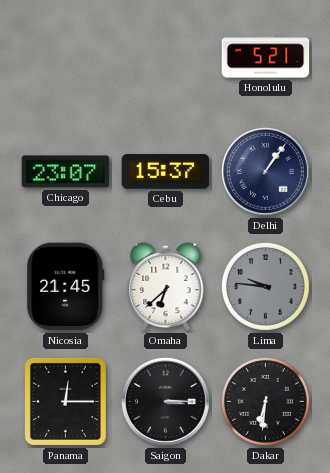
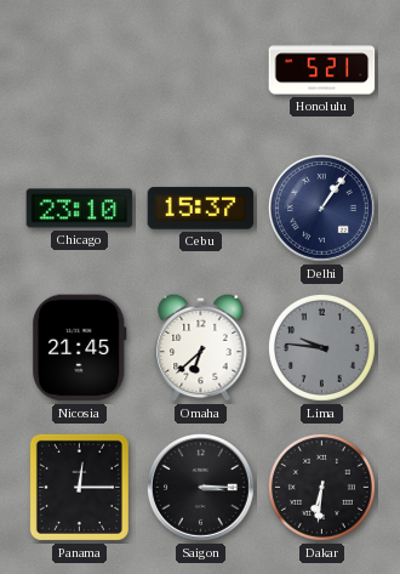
Chicago: 23:07 -> 23:10 (80, 209)
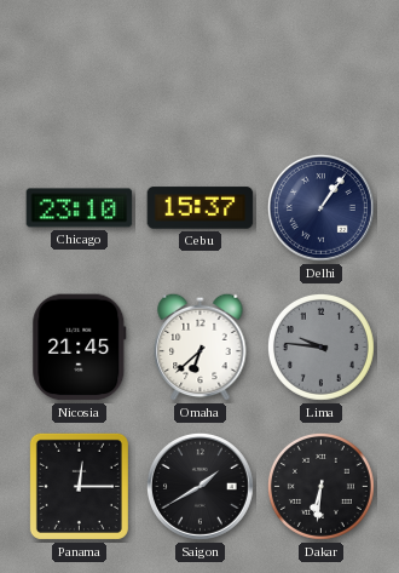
Honolulu: 5:21 -> none (322, 69)
Saigon: 3:15 -> 1:40 (201, 487)
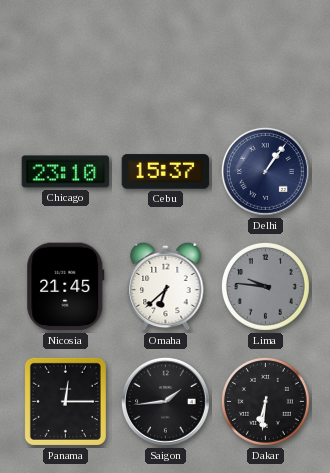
Saigon: 1:40 -> 1:44 (166, 402)
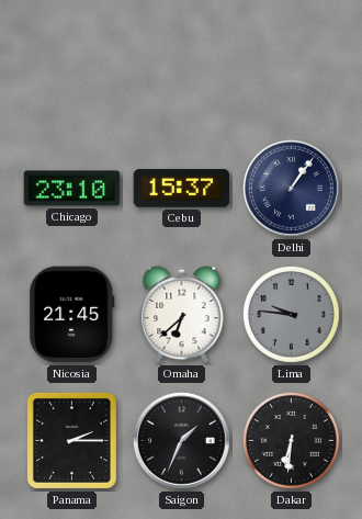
Panama: 12:15 -> 2:15 (71, 440)
Saigon: 1:44 -> 1:34 (182, 441)
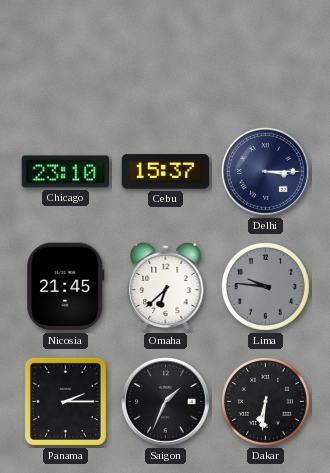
Delhi: 1:06 -> 3:15 (266, 172)
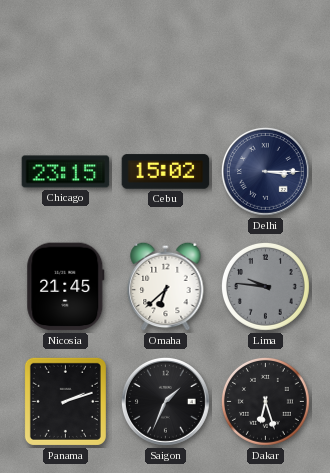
Chicago: 23:10 -> 23:15 (66, 172)
Cebu: 15:37 -> 15:02 (166, 172)
Panama: 2:15 -> 2:12 (65, 401)
Dakar: 6:31 -> 6:27 (265, 401)
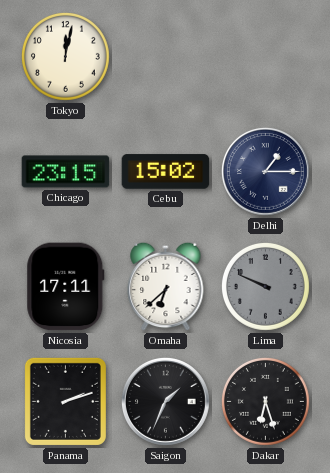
Tokyo: none -> 12:02 (65, 56)
Delhi: 3:15 -> 1:15 (266, 172)
Nicosia: 21:45 -> 17:11 (66, 287)
Lima: 9:46 -> 9:49 (265, 286)
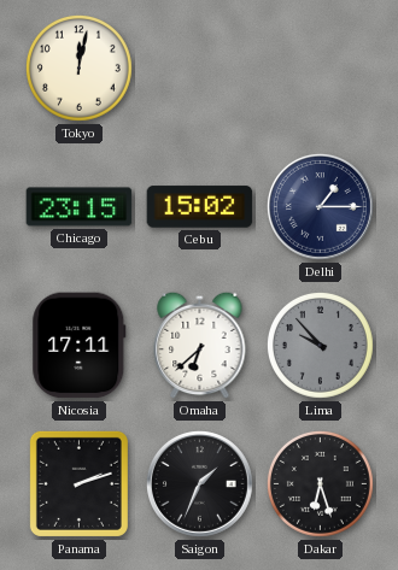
Lima: 9:49 -> 9:53 (320, 345)
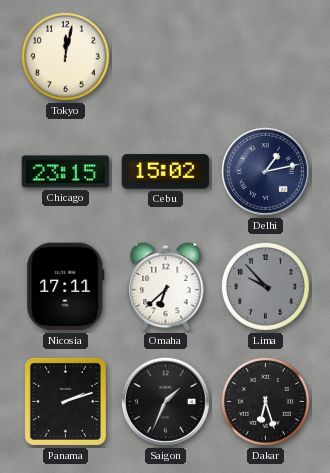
Delhi: 1:15 -> 1:13 (266, 172)
